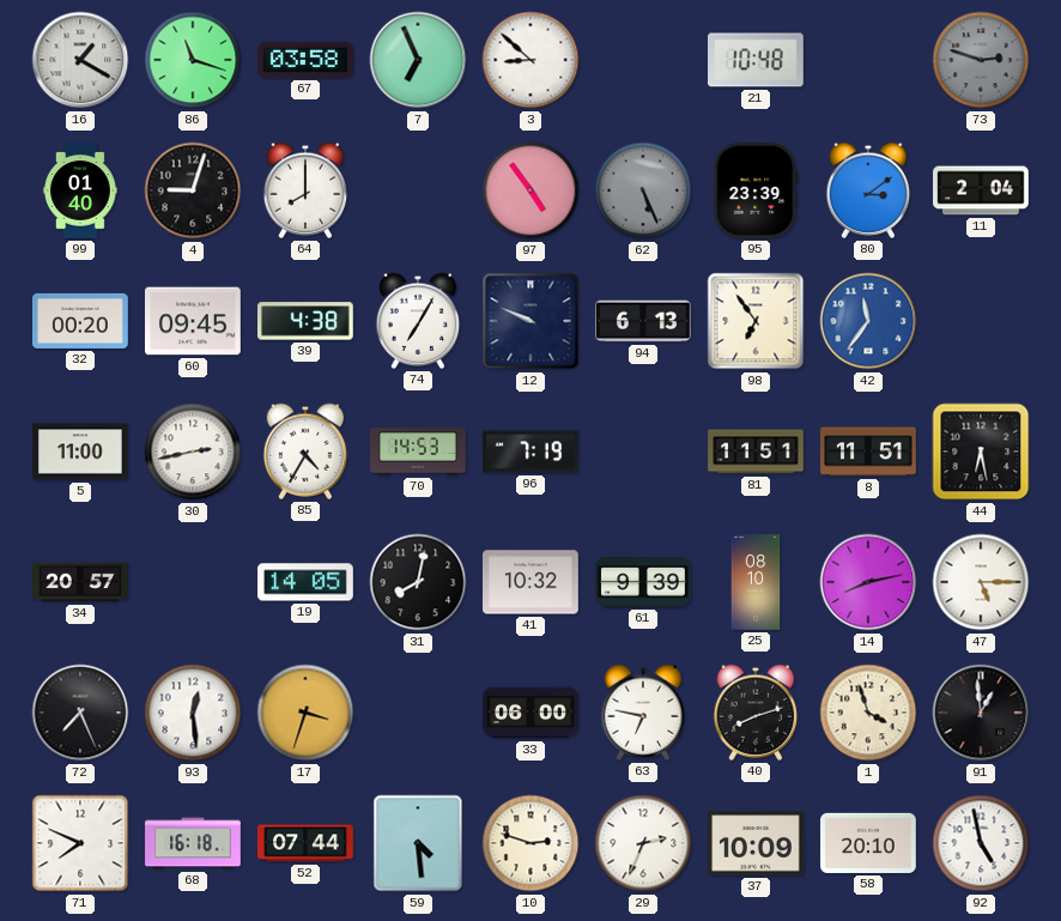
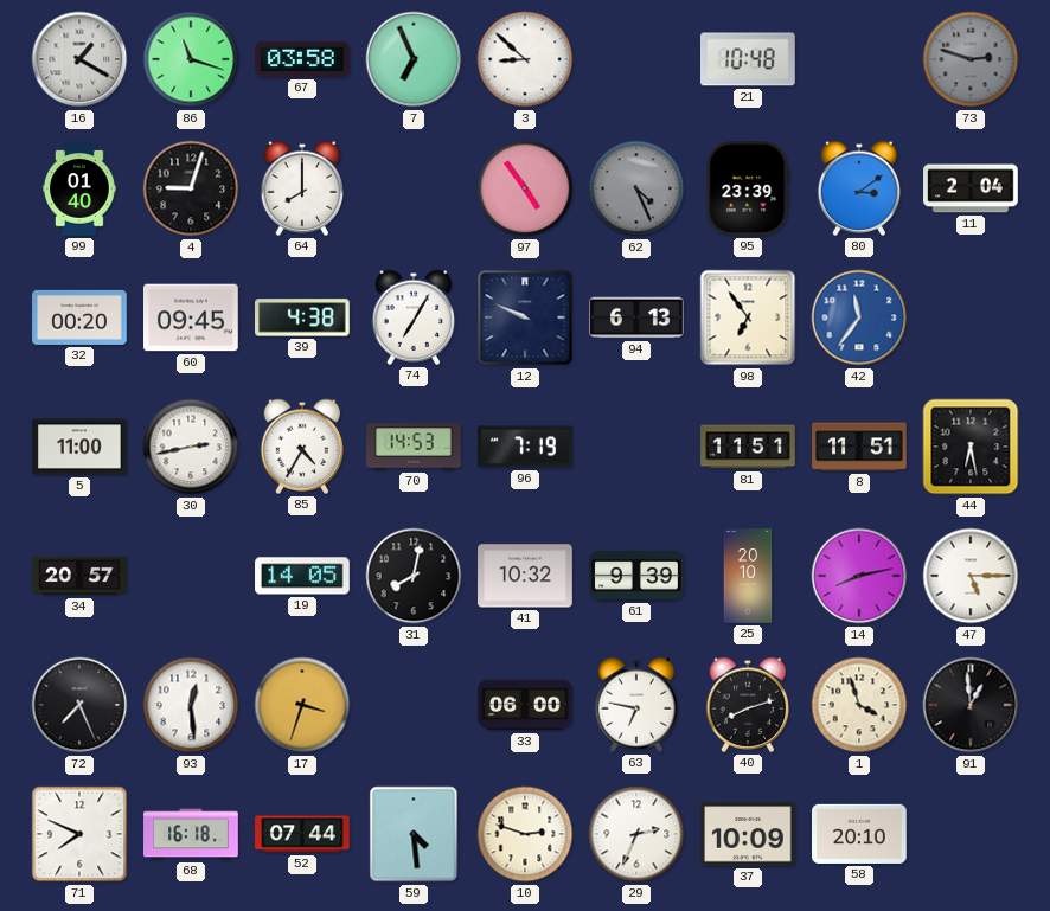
62: 5:26 -> 4:26 (636, 188)
25: 08:10 -> 20:10 (748, 576)
92: 4:58 -> none (981, 843)
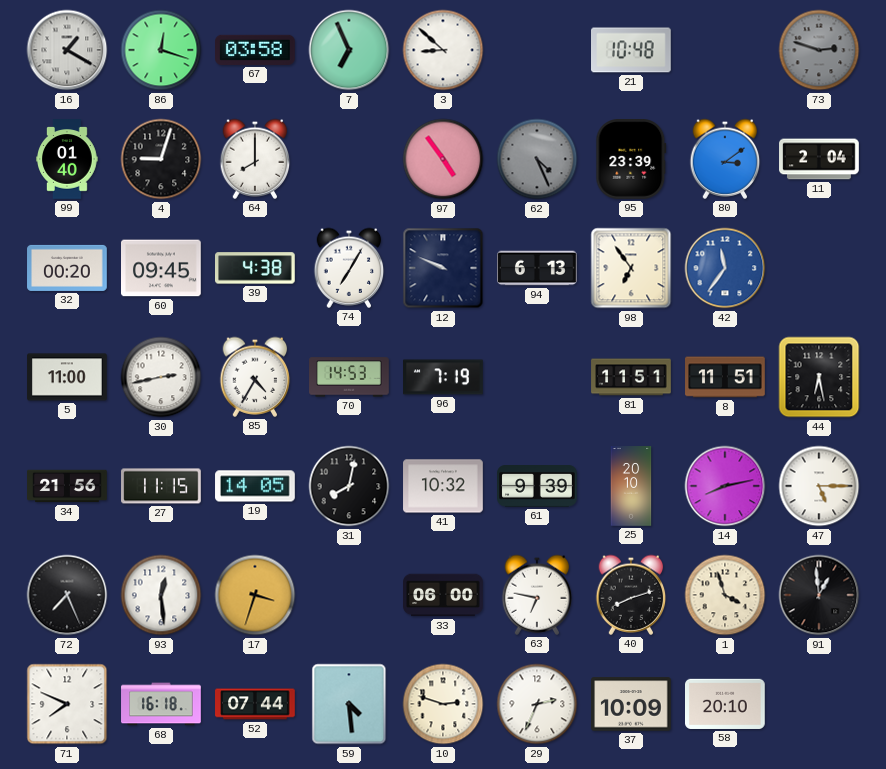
86: 11:18 -> 12:18 (161, 50)
34: 20:57 -> 21:56 (67, 486)
27: none -> 11:15 (161, 486)
